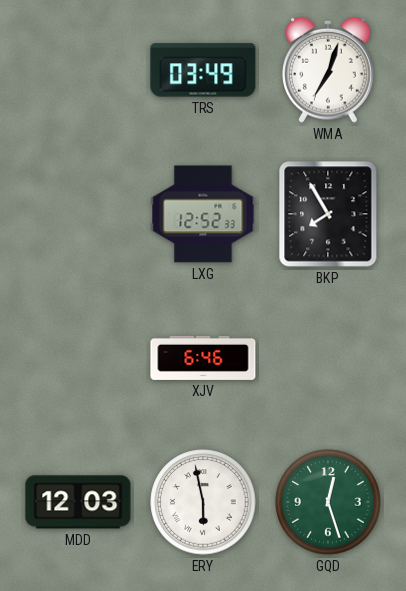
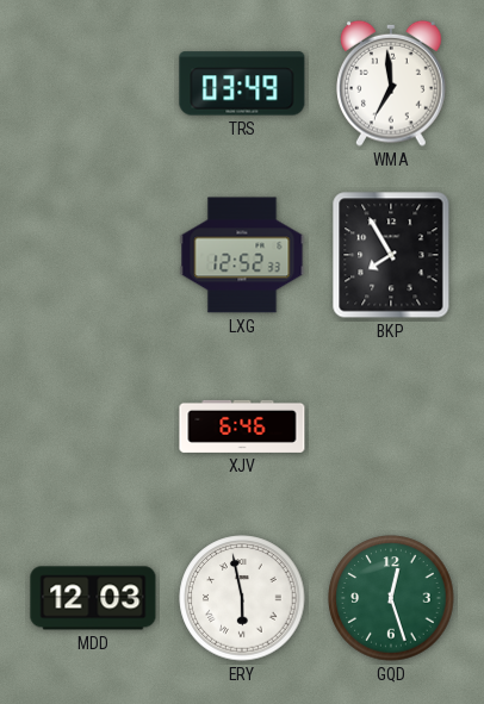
WMA: 7:03 -> 6:59 (391, 83)
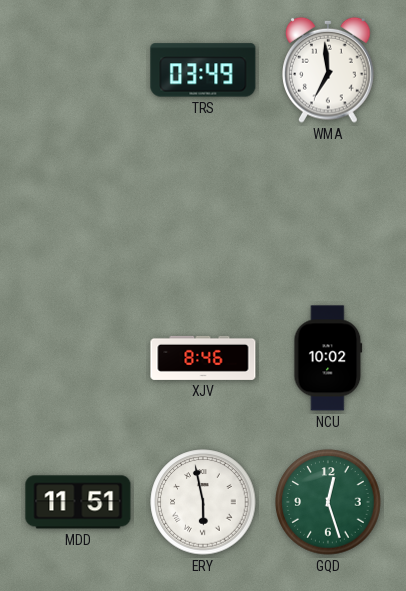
LXG: 12:52 -> none (242, 255)
BKP: 7:55 -> none (391, 255)
XJV: 6:46 -> 8:46 (203, 358)
NCU: none -> 10:02 (328, 358)
MDD: 12:03 -> 11:51 (78, 502)
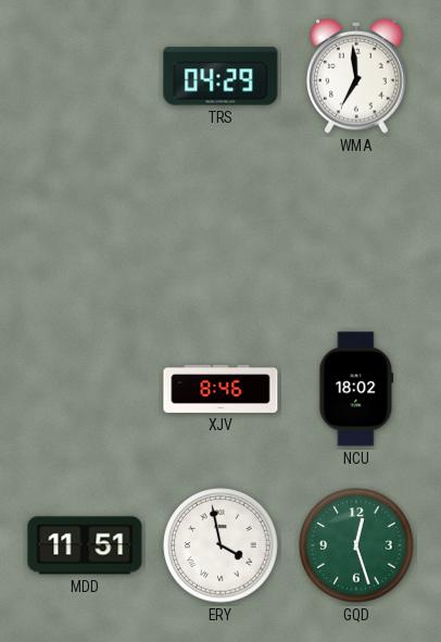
TRS: 03:49 -> 04:29 (220, 76)
NCU: 10:02 -> 18:02 (356, 389)
ERY: 5:58 -> 3:58 (220, 545)
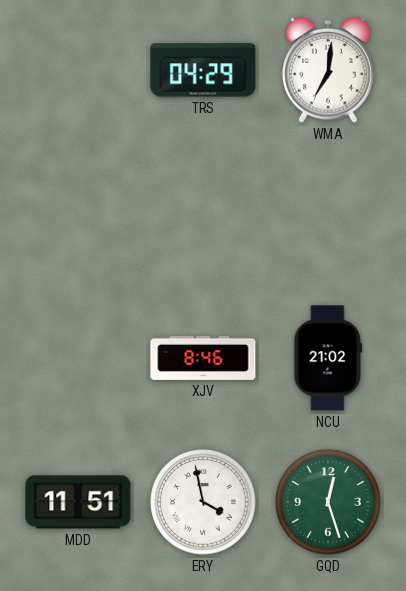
WMA: 6:59 -> 7:01 (328, 70)
NCU: 18:02 -> 21:02 (328, 358)
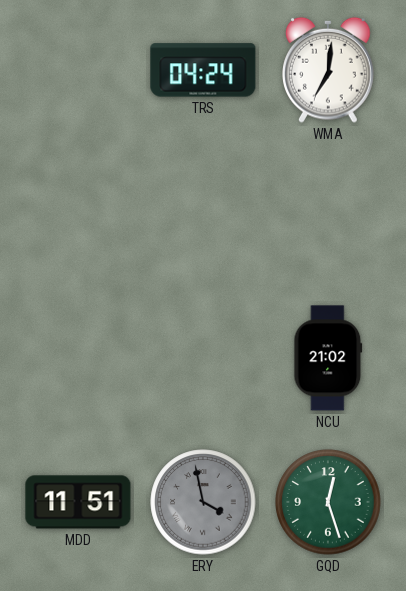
TRS: 04:29 -> 04:24 (203, 70)
XJV: 8:46 -> none (203, 358)
ERY dial: white -> grey (203, 502)
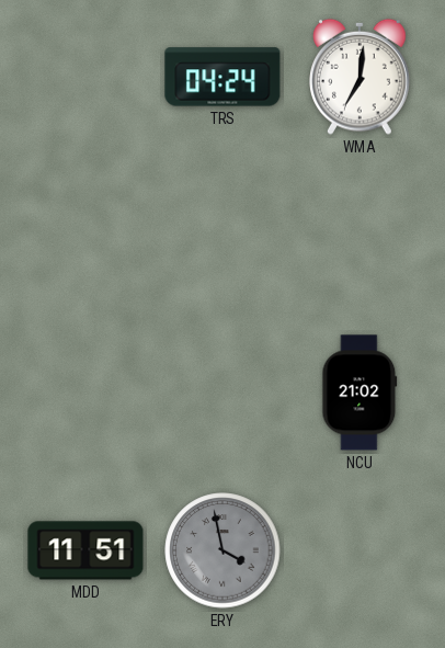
GQD: 12:27 -> none (328, 502)
